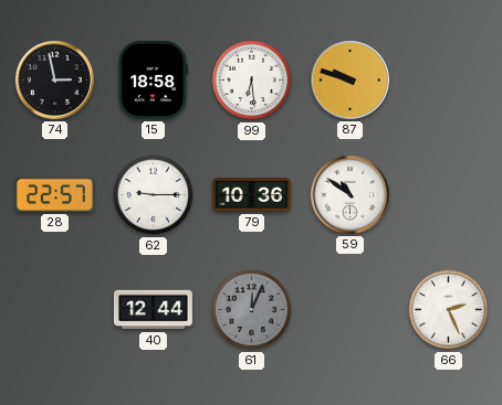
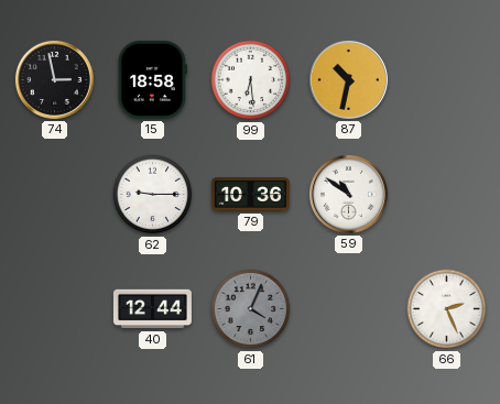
87: 9:48 -> 10:32 (348, 79)
28: 22:57 -> none (54, 194)
61: 12:04 -> 4:04 (251, 309)
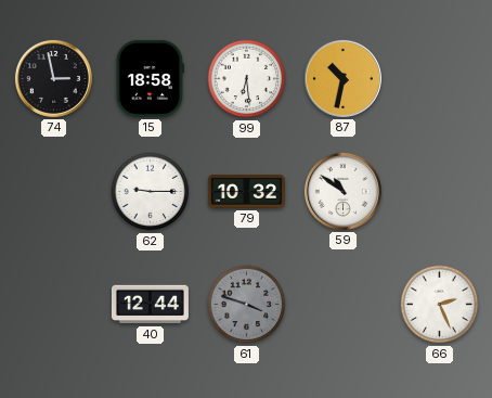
79: 10:36 -> 10:32 (246, 192)
61: 4:04 -> 3:48 (247, 305)
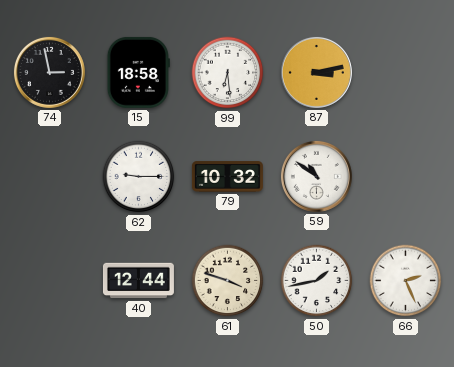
87: 10:32 -> 3:13 (316, 72)
61 dial: grey -> cream (228, 281)
50: none -> 1:43 (317, 281)
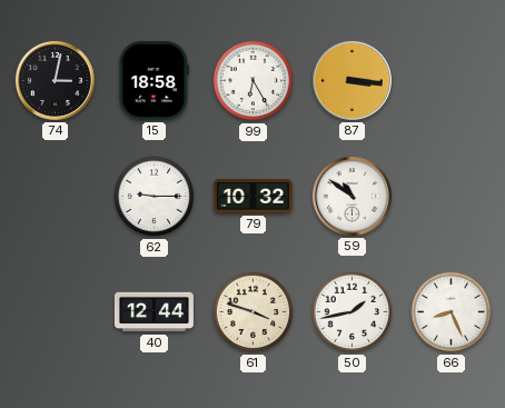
74: 2:58 -> 3:02 (55, 80)
99: 6:29 -> 6:25 (254, 81)
87: 3:13 -> 3:16 (351, 80)
66: 2:26 -> 8:26 (452, 312)
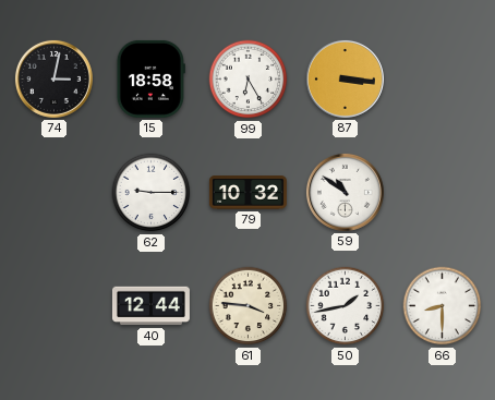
61: 3:48 -> 3:46 (249, 306)
66: 8:26 -> 8:30 (443, 306)
